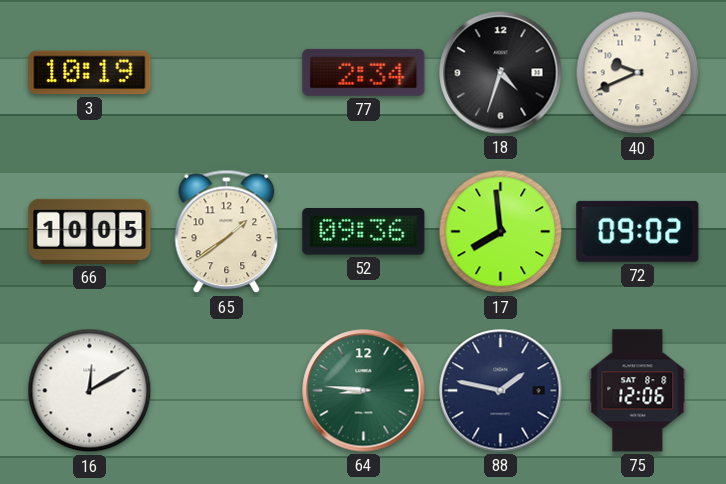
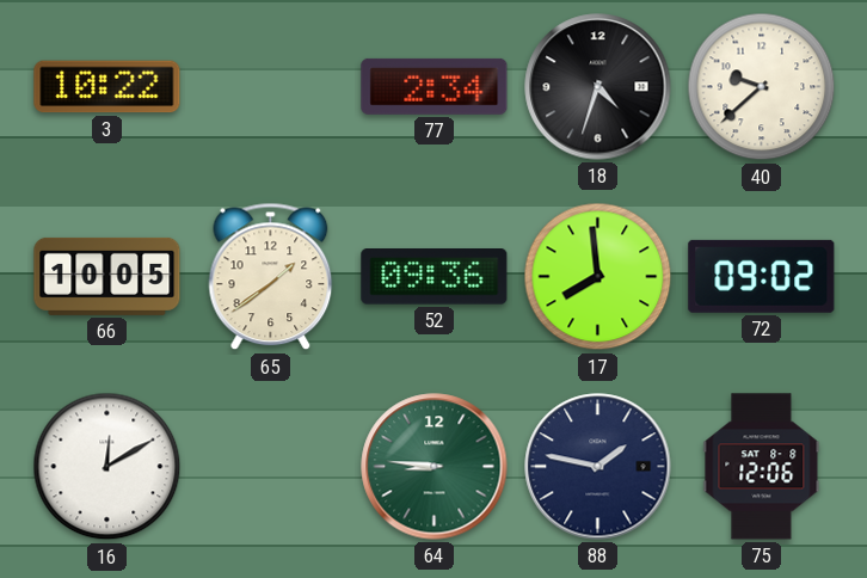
3: 10:19 -> 10:22 (107, 87)
40: 9:41 -> 9:38 (762, 87)
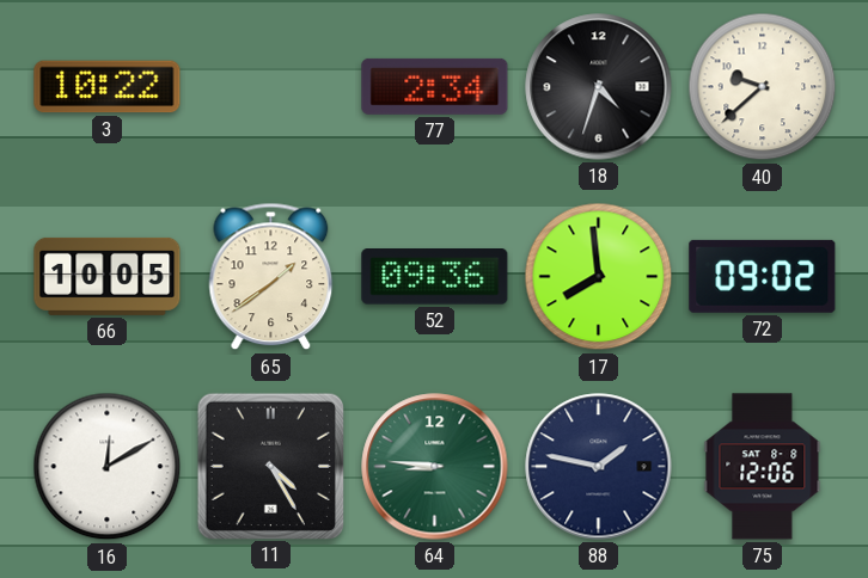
11: none -> 4:25 (270, 466)
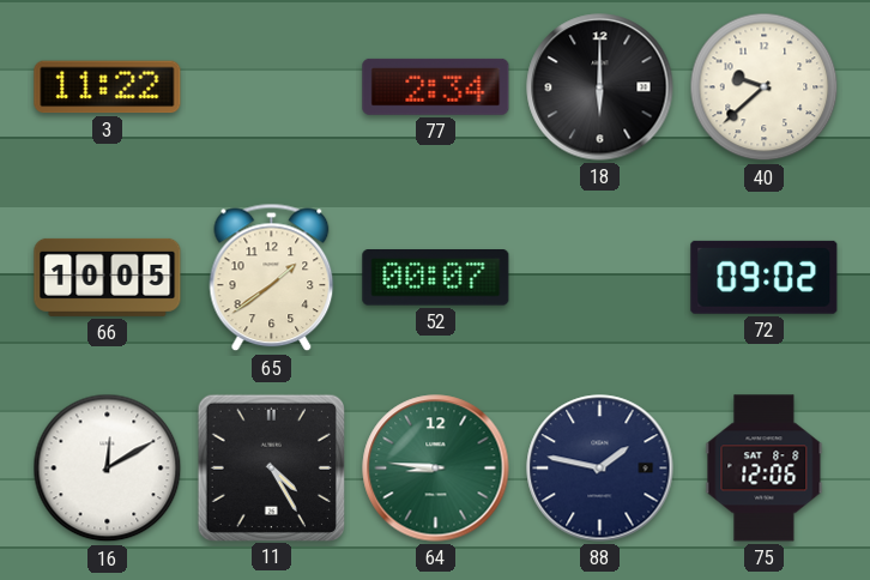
3: 10:22 -> 11:22 (108, 87)
18: 4:33 -> 6:00 (600, 87)
52: 09:36 -> 00:07 (436, 278)
17: 7:59 -> none (599, 277)
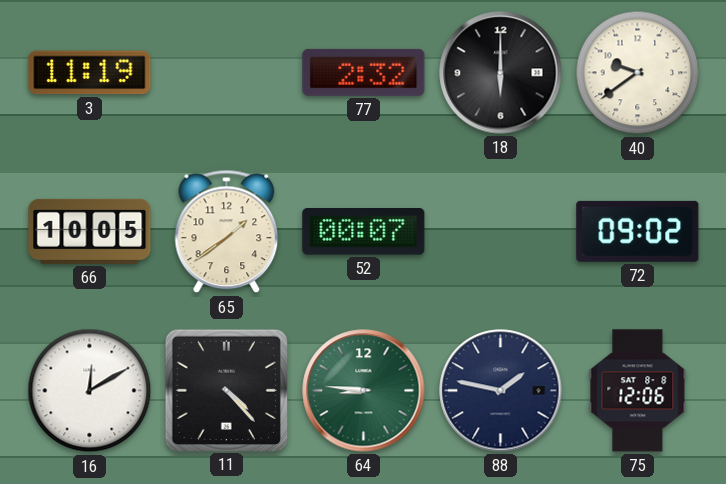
3: 11:22 -> 11:19 (90, 73)
77: 2:34 -> 2:32 (364, 72)
40: 9:38 -> 9:39 (638, 73)
11: 4:25 -> 4:23 (226, 390)
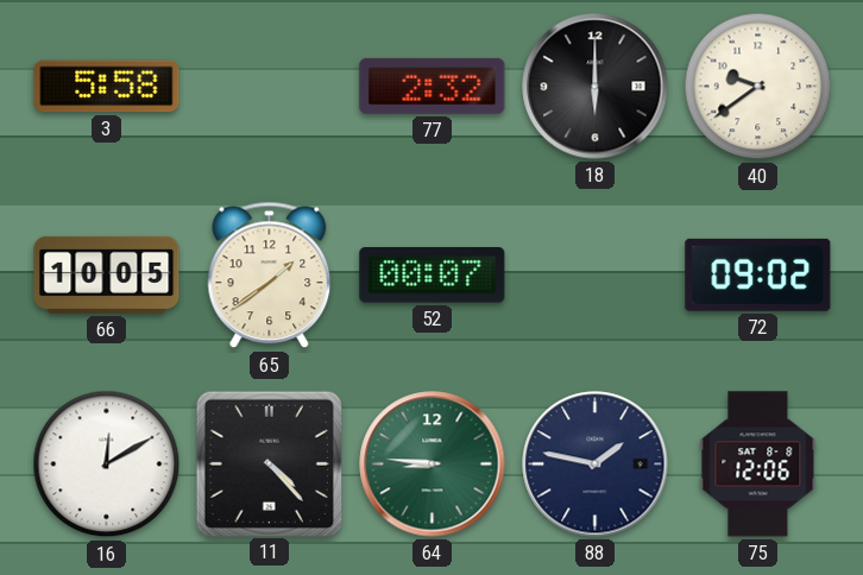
3: 11:19 -> 5:58 (107, 87)
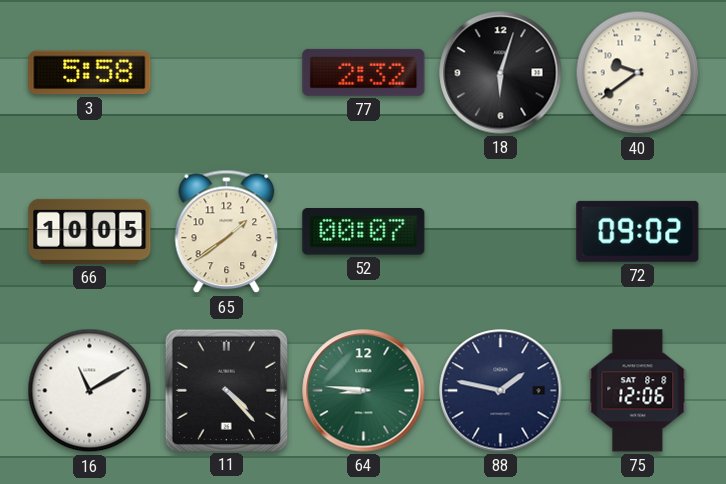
18: 6:00 -> 6:03 (501, 73)
16: 12:10 -> 11:10 (90, 391)
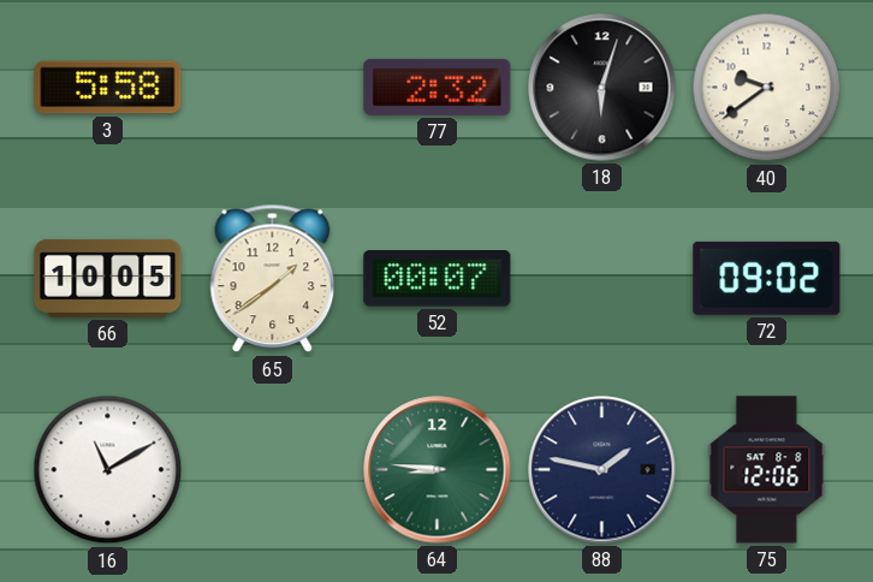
11: 4:23 -> none (226, 390)
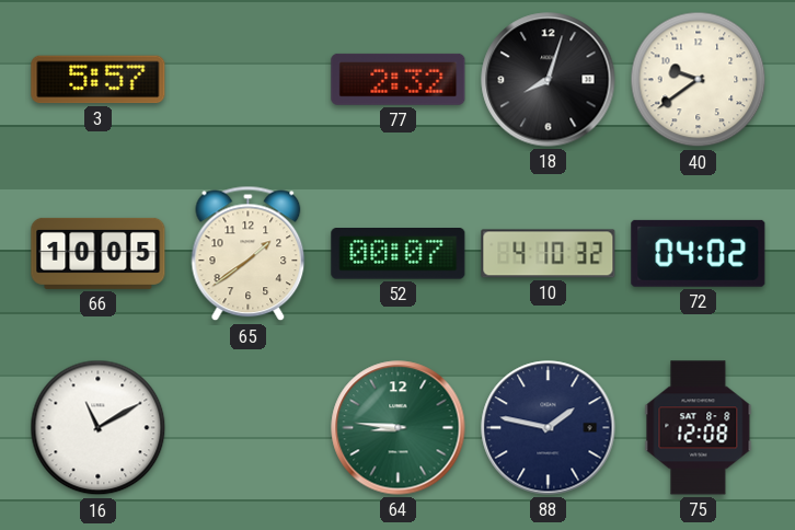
3: 5:58 -> 5:57 (99, 80)
18: 6:03 -> 8:03 (549, 80)
10: none -> 4:10 (549, 254)
72: 09:02 -> 04:02 (699, 253)
75: 12:06 -> 12:08 (699, 428)
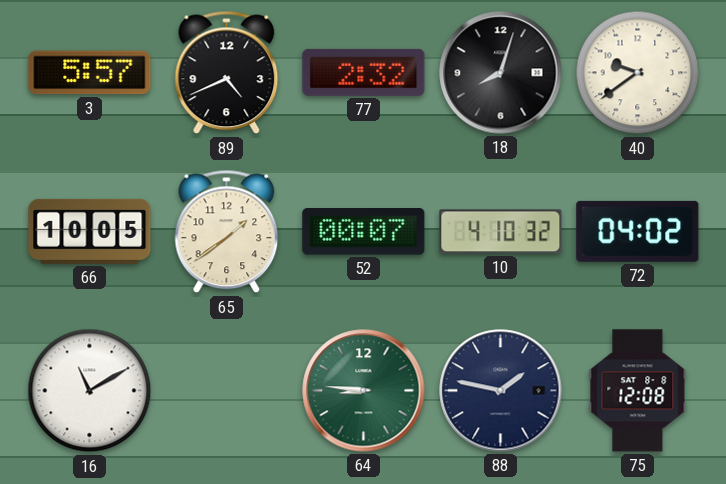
89: none -> 4:41 (227, 73)
